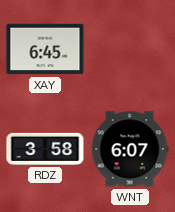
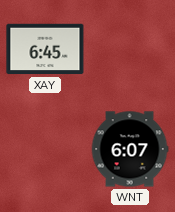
RDZ: 3:58 -> none (45, 149)
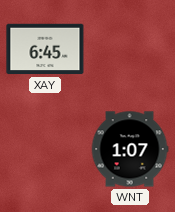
WNT: 6:07 -> 1:07 (130, 149)
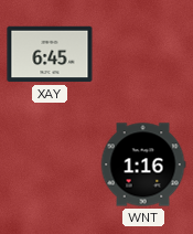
WNT: 1:07 -> 1:16 (143, 164)
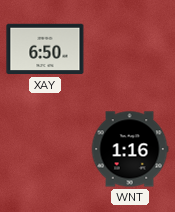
XAY: 6:45 -> 6:50 (45, 49)
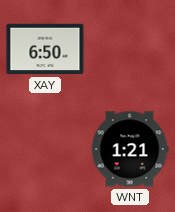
WNT: 1:16 -> 1:21 (130, 149)
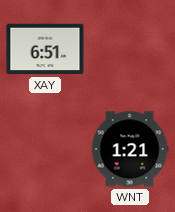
XAY: 6:50 -> 6:51 (45, 49)
